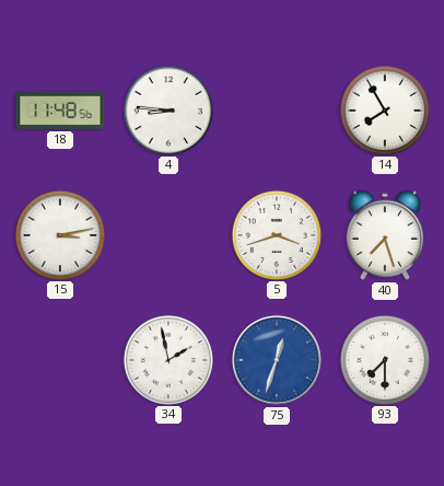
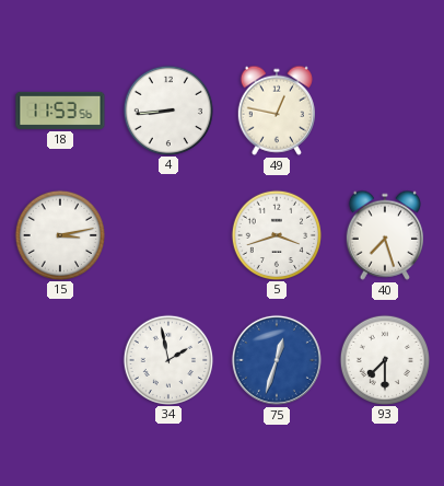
18: 11:48 -> 11:53 (60, 111)
4: 8:46 -> 8:44 (167, 109)
49: none -> 12:47 (277, 111)
14: 7:55 -> none (384, 109)
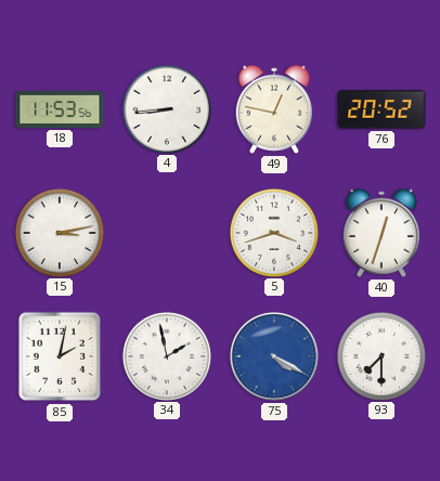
76: none -> 20:52 (381, 110)
40: 7:27 -> 12:33 (381, 233)
85: none -> 2:02 (60, 356)
75: 12:33 -> 4:20 (274, 356)
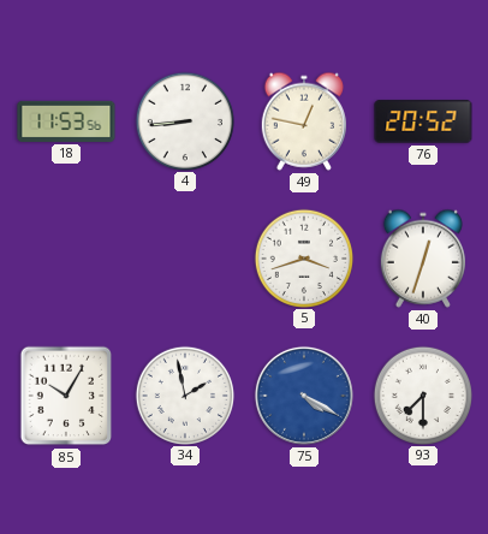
15: 3:13 -> none (59, 232)
85: 2:02 -> 10:05 (66, 396)
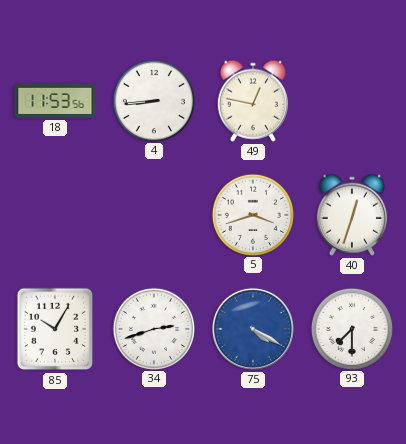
76: 20:52 -> none (423, 123)
34: 1:58 -> 2:42 (153, 328)
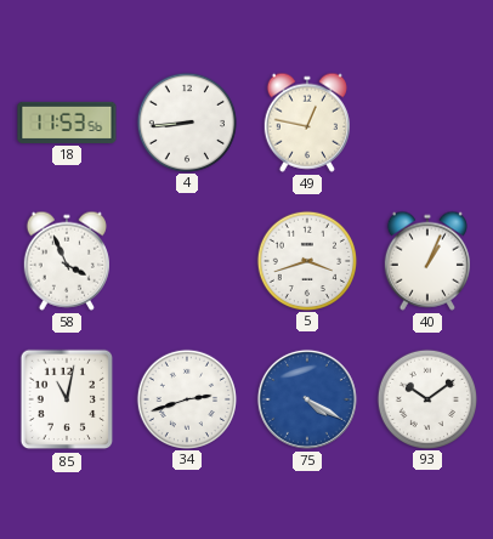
58: none -> 3:56 (67, 261)
40: 12:33 -> 1:04 (427, 261)
85: 10:05 -> 11:02 (67, 399)
93: 7:30 -> 10:09 (426, 398)
